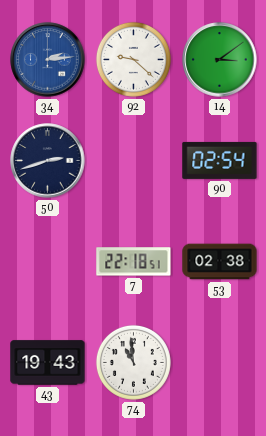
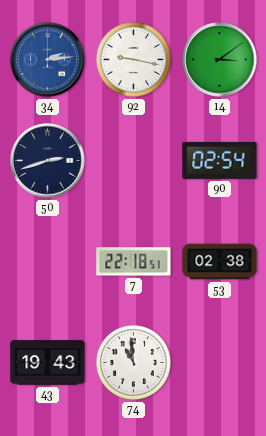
92: 9:22 -> 9:17 (133, 59)
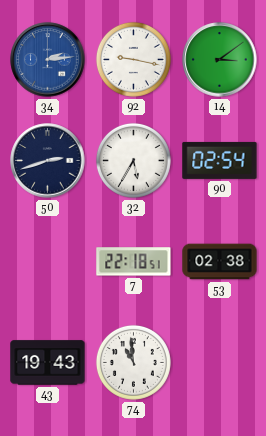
32: none -> 5:35 (133, 160)
